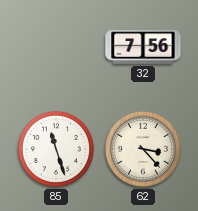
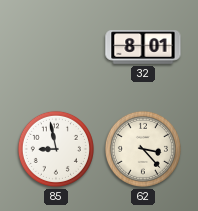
32: 7:56 -> 8:01 (143, 47)
85: 11:27 -> 8:58 (56, 149)
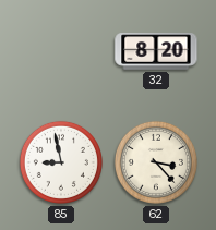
32: 8:01 -> 8:20 (156, 51)
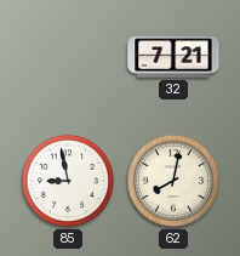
32: 8:20 -> 7:21 (173, 57)
62: 3:23 -> 8:02 (173, 181)
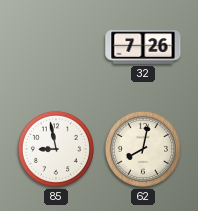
32: 7:21 -> 7:26 (143, 47)
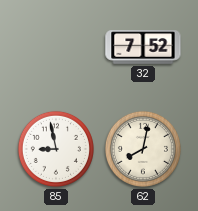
32: 7:26 -> 7:52 (143, 47)
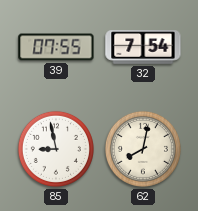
39: none -> 07:55 (56, 47)
32: 7:52 -> 7:54 (143, 47)
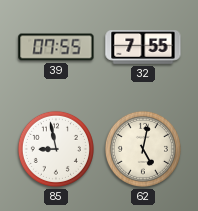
32: 7:54 -> 7:55 (143, 47)
62: 8:02 -> 5:02 (143, 149)
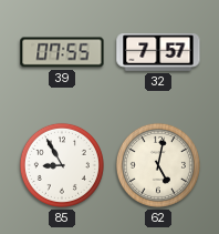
32: 7:55 -> 7:57 (158, 52)
85: 8:58 -> 8:55 (62, 165)
